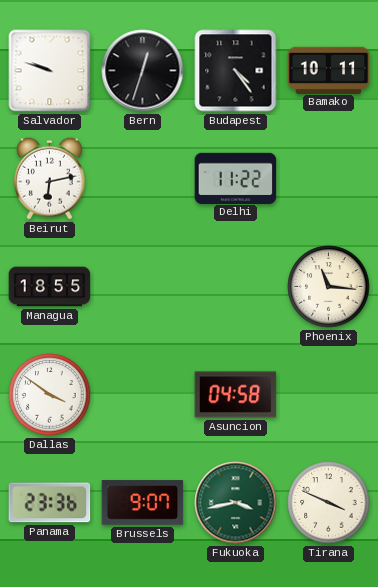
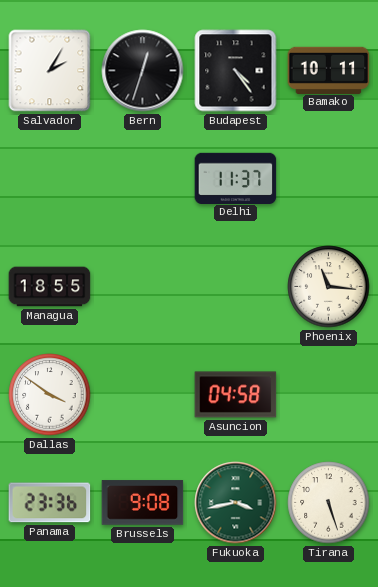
Salvador: 9:48 -> 2:05 (50, 71)
Beirut: 6:13 -> none (50, 178)
Delhi: 11:22 -> 11:37 (236, 178)
Brussels: 9:07 -> 9:08 (143, 503)
Tirana: 3:49 -> 5:27 (329, 503)
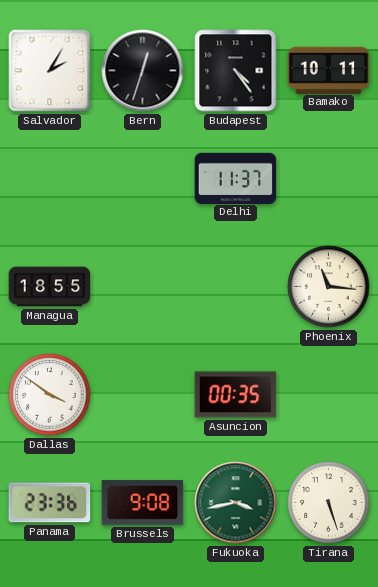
Asuncion: 04:58 -> 00:35 (236, 395)
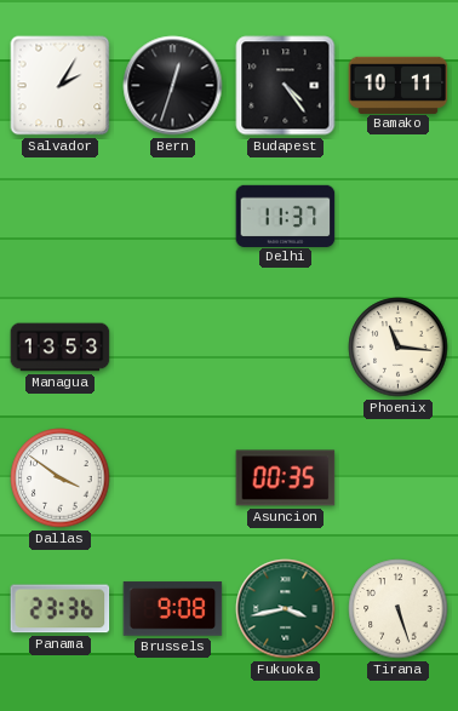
Managua: 18:55 -> 13:53 (61, 348)
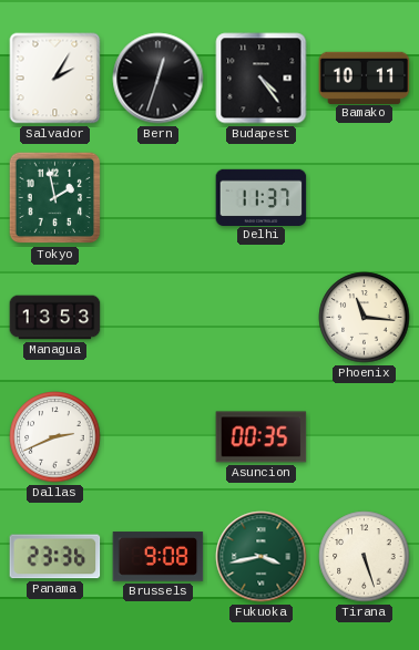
Tokyo: none -> 1:58 (55, 198)
Dallas: 3:51 -> 2:41 (55, 437)
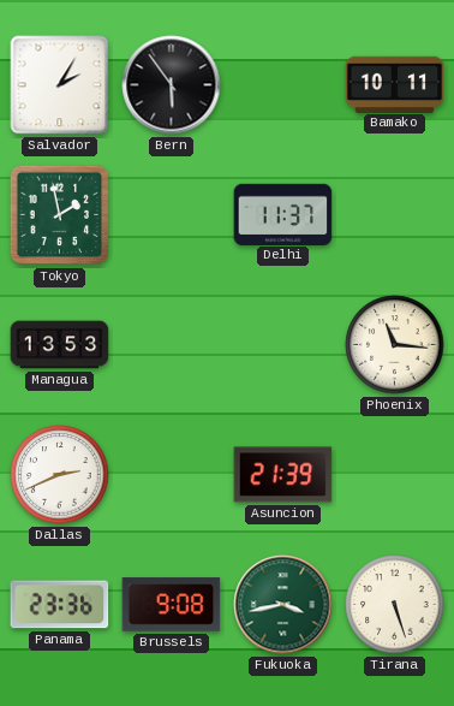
Bern: 12:33 -> 5:54 (172, 85)
Budapest: 4:24 -> none (262, 79)
Asuncion: 00:35 -> 21:39 (283, 475)
